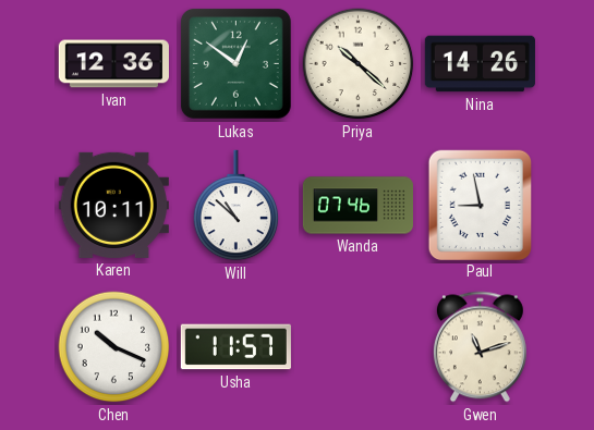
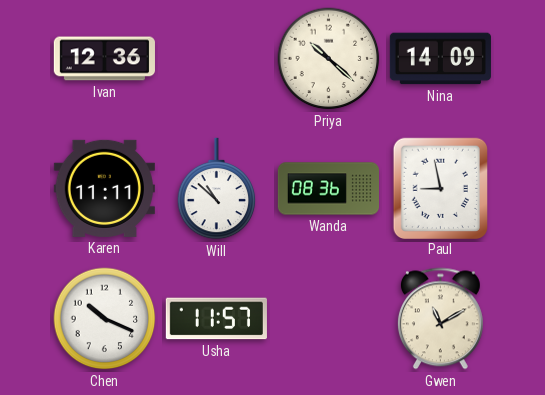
Lukas: 12:51 -> none (235, 63)
Nina: 14:26 -> 14:09 (440, 59)
Karen: 10:11 -> 11:11 (104, 188)
Wanda: 07:46 -> 08:36 (328, 189)
Gwen: 11:12 -> 11:10 (440, 319)
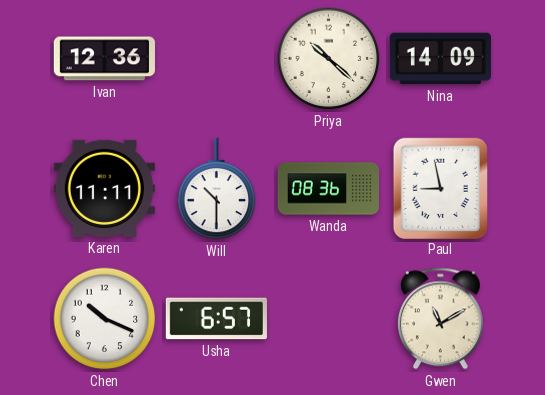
Will: 10:52 -> 10:30 (217, 189)
Usha: 11:57 -> 6:57 (216, 319)
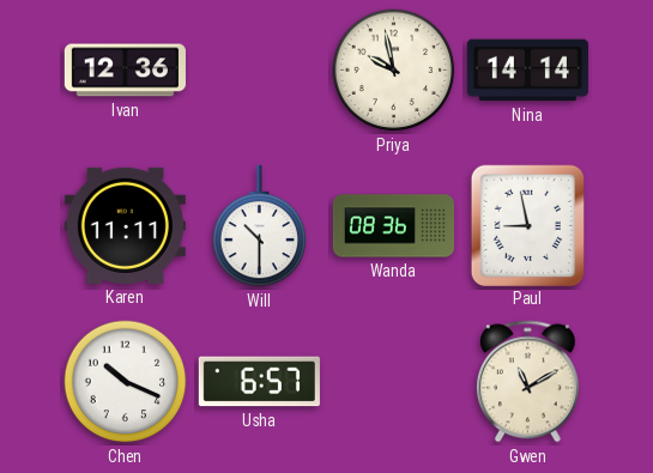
Priya: 10:22 -> 9:58 (394, 71)
Nina: 14:09 -> 14:14 (527, 71)
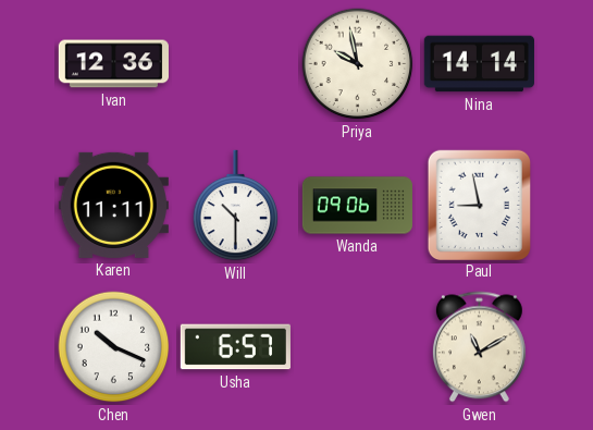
Wanda: 08:36 -> 09:06 (357, 206)
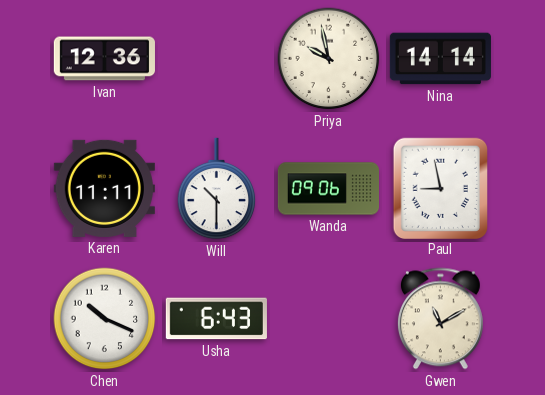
Usha: 6:57 -> 6:43 (216, 319)
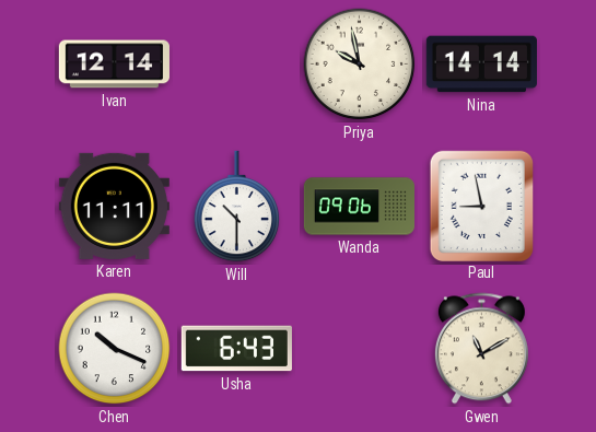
Ivan: 12:36 -> 12:14 (114, 65)
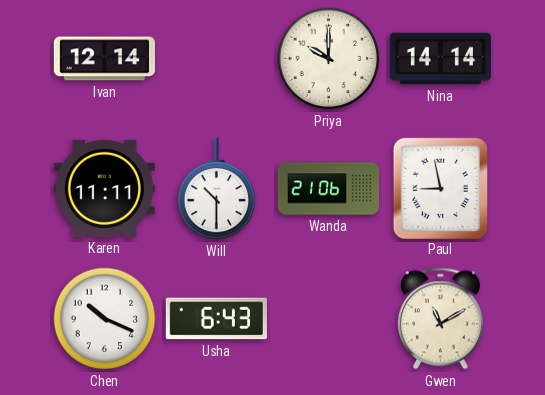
Priya: 9:58 -> 10:00 (329, 59)
Wanda: 09:06 -> 21:06 (328, 189)
